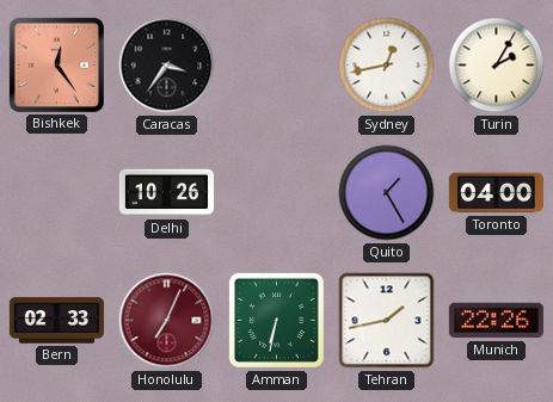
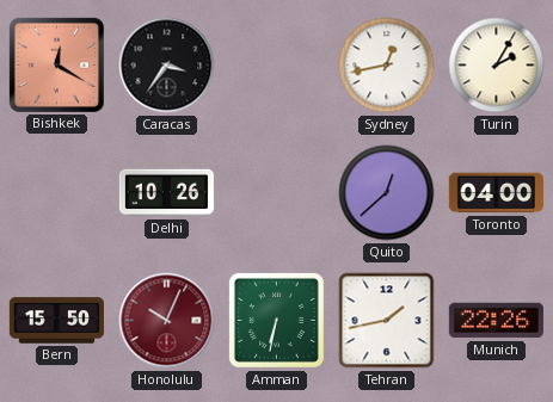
Bishkek: 12:24 -> 12:20 (56, 64)
Quito: 1:25 -> 12:38 (387, 193)
Bern: 02:33 -> 15:50 (56, 321)
Honolulu: 7:04 -> 10:04 (167, 321)
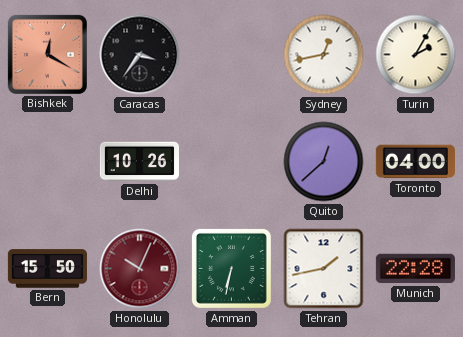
Munich: 22:26 -> 22:28 (415, 269)
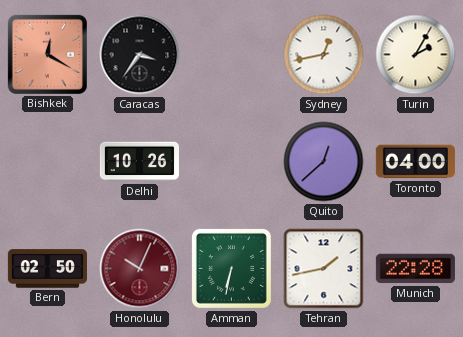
Bern: 15:50 -> 02:50 (47, 269)
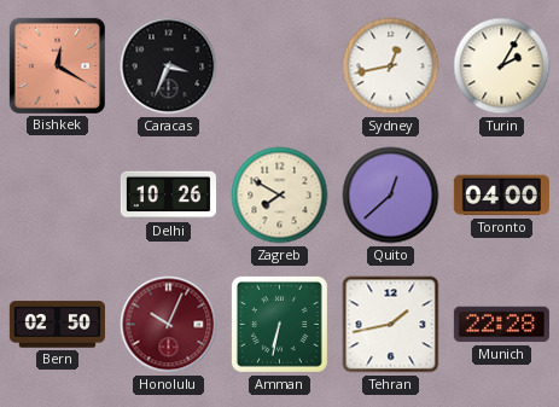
Caracas: 3:36 -> 3:34 (169, 66)
Zagreb: none -> 7:50 (280, 196)
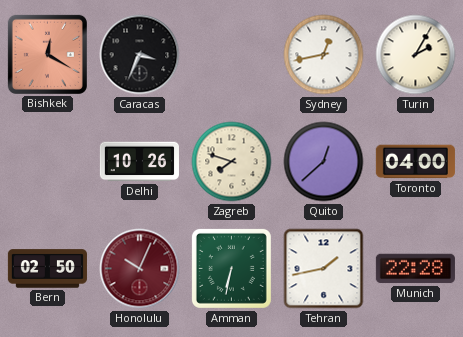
Zagreb: 7:50 -> 7:48 (232, 162)
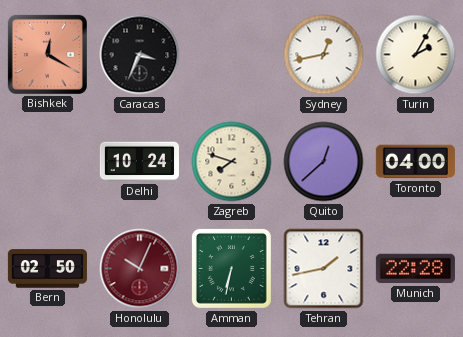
Delhi: 10:26 -> 10:24 (139, 162)
